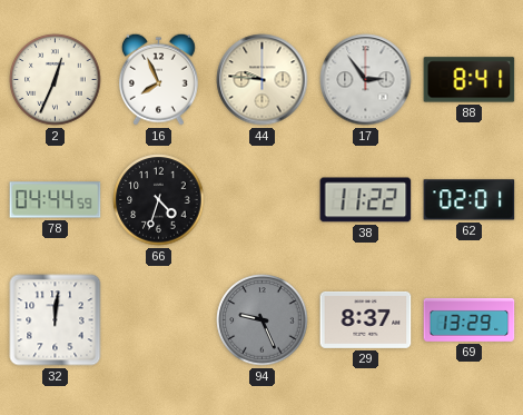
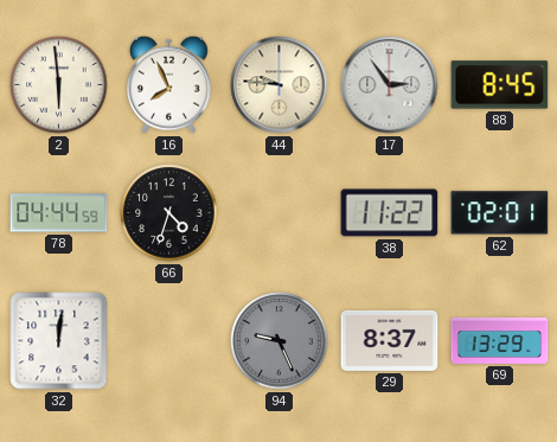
2: 12:34 -> 5:59 (59, 85)
88: 8:41 -> 8:45 (500, 85)
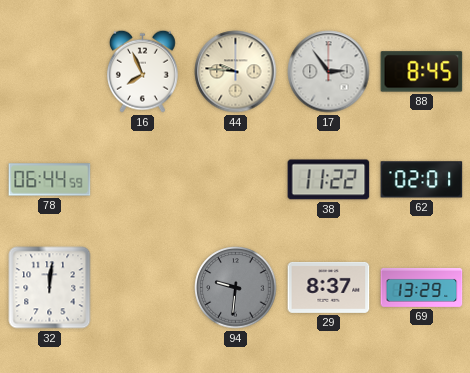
2: 5:59 -> none (59, 85)
78: 04:44 -> 06:44 (50, 180)
66: 4:33 -> none (169, 213)
94: 9:26 -> 9:31 (236, 288)
